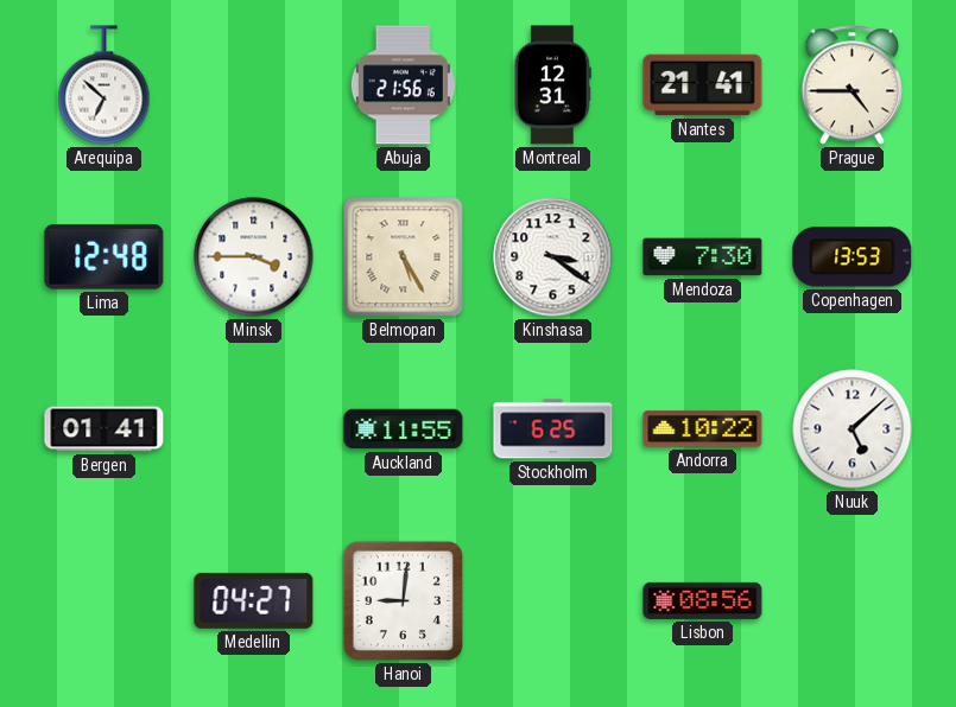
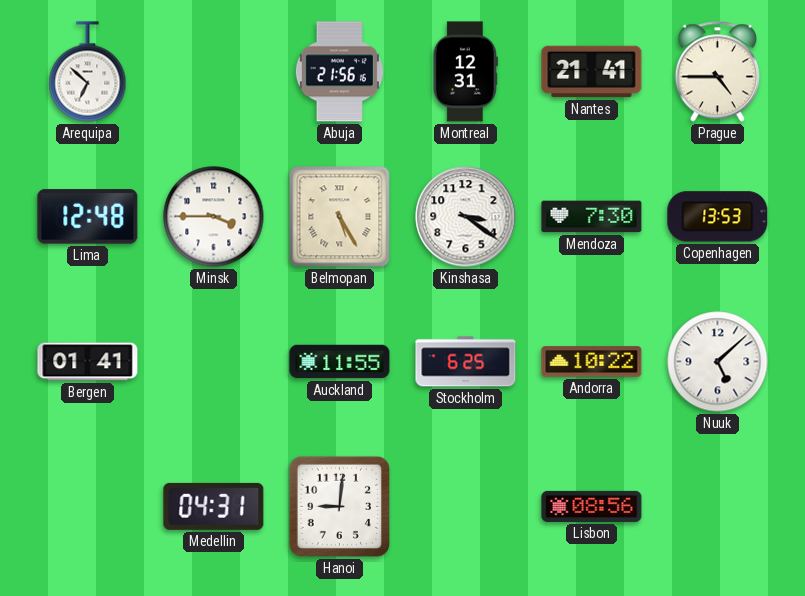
Medellin: 04:27 -> 04:31 (214, 506)
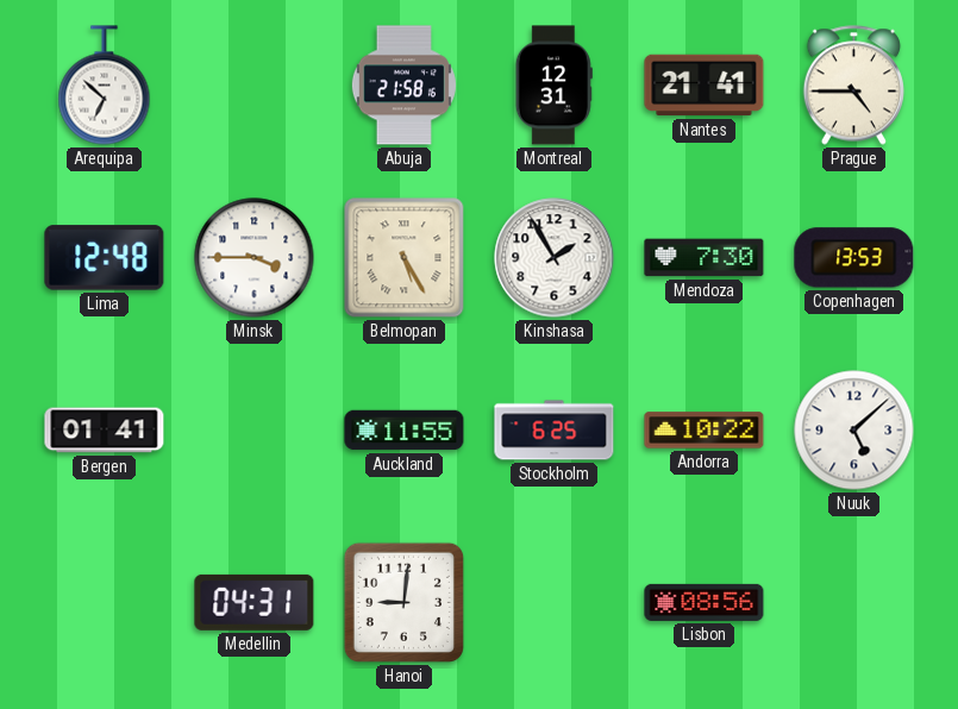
Abuja: 21:56 -> 21:58 (403, 86)
Kinshasa: 3:21 -> 1:55 (555, 258)
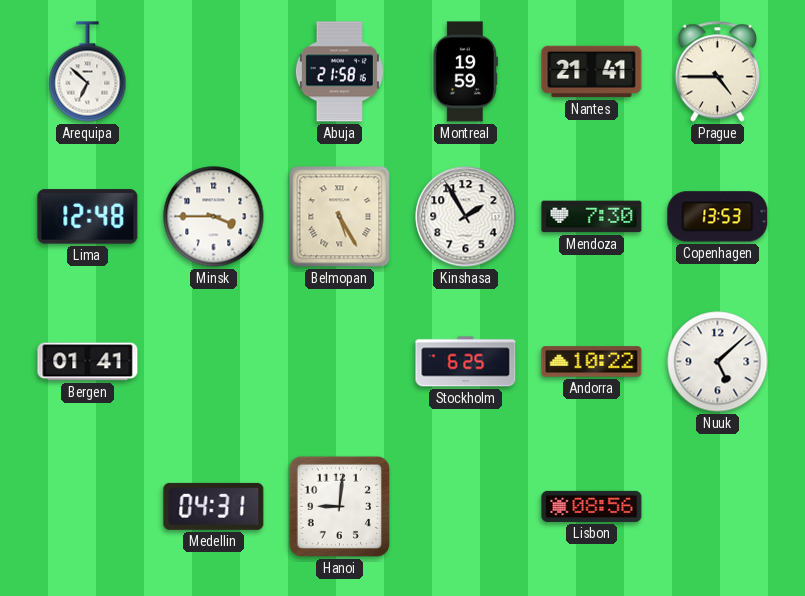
Montreal: 12:31 -> 19:59 (465, 72)
Auckland: 11:55 -> none (405, 431)
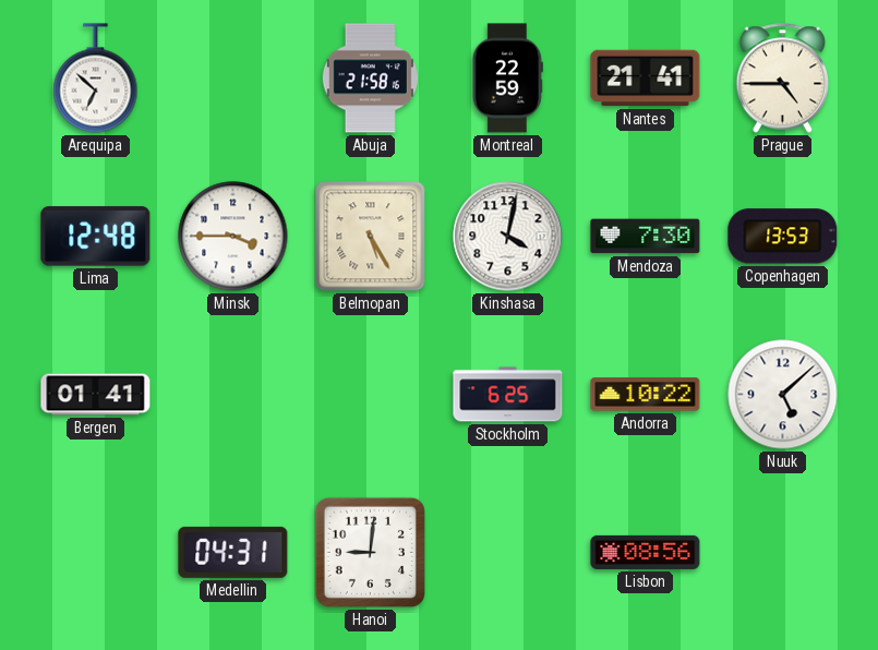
Montreal: 19:59 -> 22:59 (507, 79)
Kinshasa: 1:55 -> 4:02 (508, 237)
